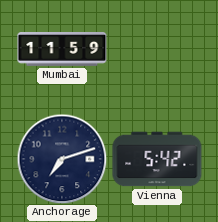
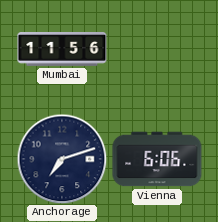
Mumbai: 11:59 -> 11:56 (62, 50)
Vienna: 5:42 -> 6:06 (157, 159)
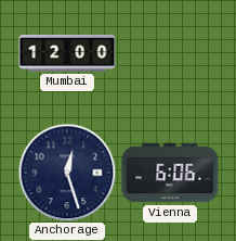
Mumbai: 11:56 -> 12:00 (67, 54)
Anchorage: 7:12 -> 12:27 (67, 173)
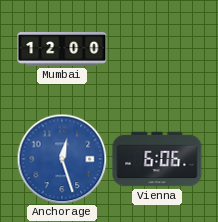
Anchorage dial: navy -> blue (62, 159)
